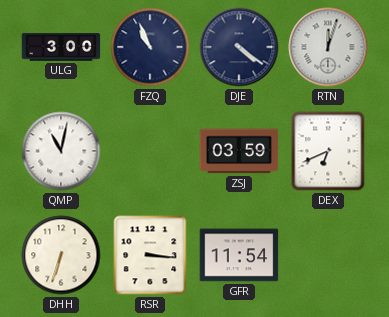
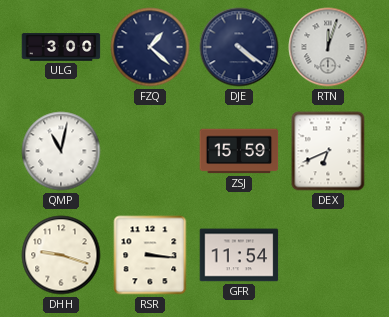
FZQ: 10:56 -> 1:22 (150, 47)
ZSJ: 03:59 -> 15:59 (239, 151)
DHH: 6:33 -> 9:18 (61, 255)
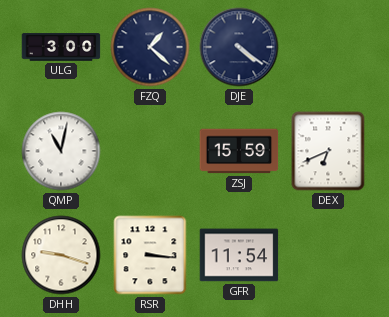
RTN: 12:03 -> none (328, 47)
